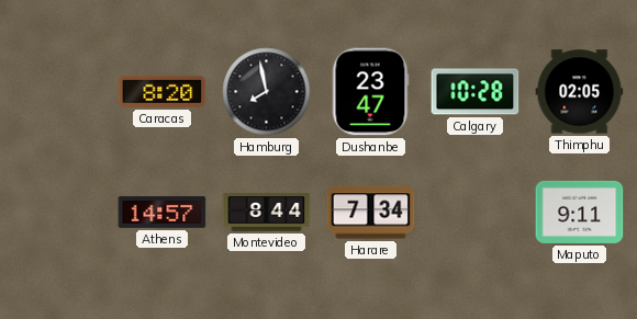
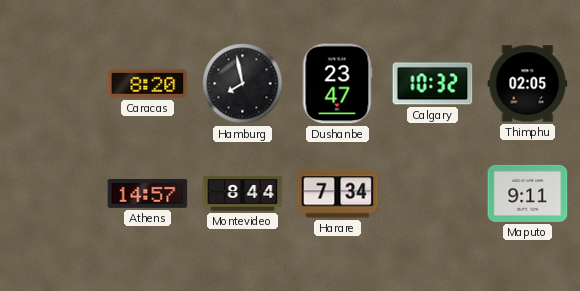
Calgary: 10:28 -> 10:32 (433, 84)
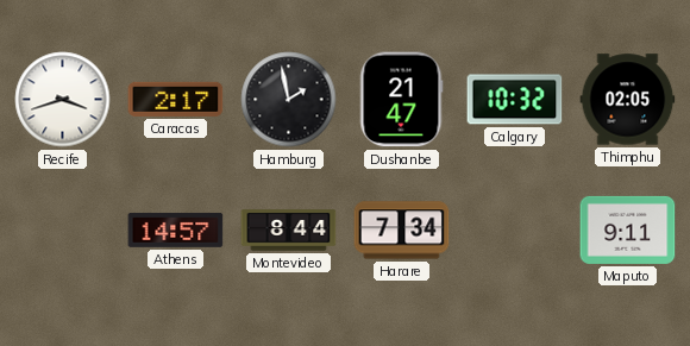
Recife: none -> 3:42 (63, 100)
Caracas: 8:20 -> 2:17 (176, 99)
Hamburg: 7:58 -> 1:58 (289, 100)
Dushanbe: 23:47 -> 21:47 (401, 100)
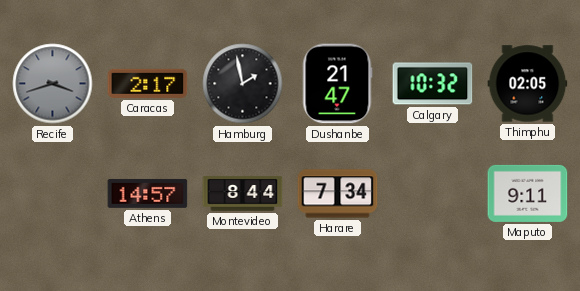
Recife dial: white -> grey (53, 84)
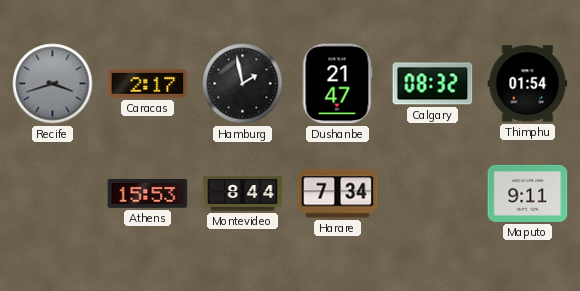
Calgary: 10:32 -> 08:32 (433, 84)
Thimphu: 02:05 -> 01:54 (528, 84)
Athens: 14:57 -> 15:53 (148, 193)
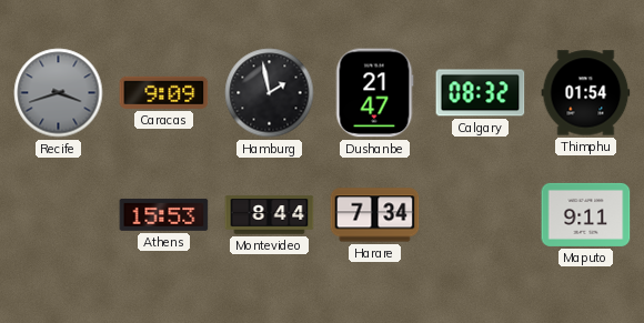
Caracas: 2:17 -> 9:09 (164, 92)
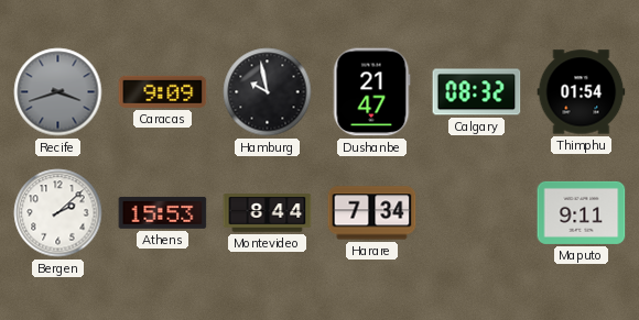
Hamburg: 1:58 -> 9:58 (268, 92)
Bergen: none -> 2:08 (58, 213)
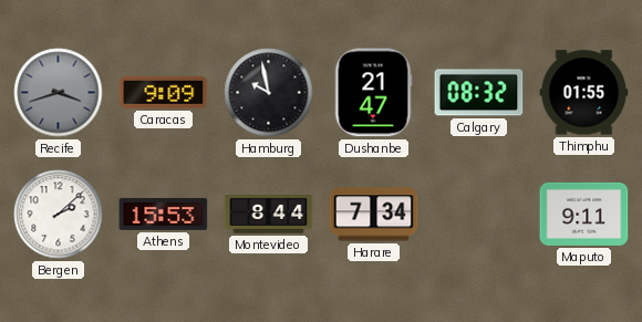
Thimphu: 01:54 -> 01:55 (584, 93)
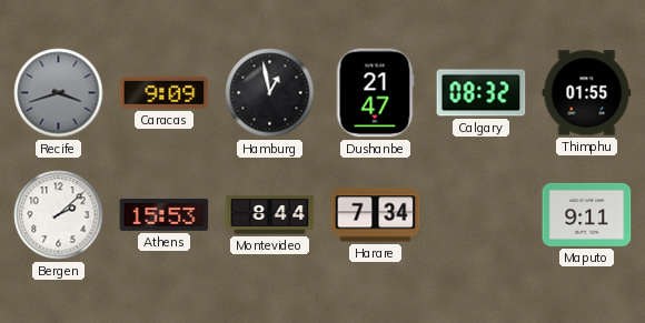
Hamburg: 9:58 -> 12:58 (270, 93)
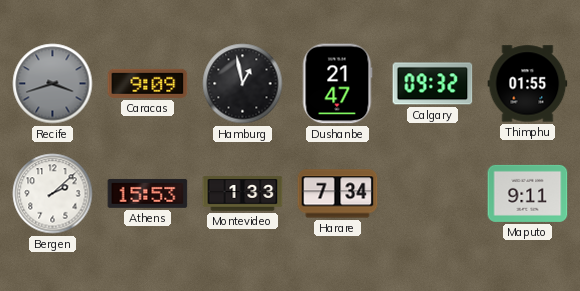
Calgary: 08:32 -> 09:32 (433, 84)
Montevideo: 8:44 -> 1:33 (243, 194)
